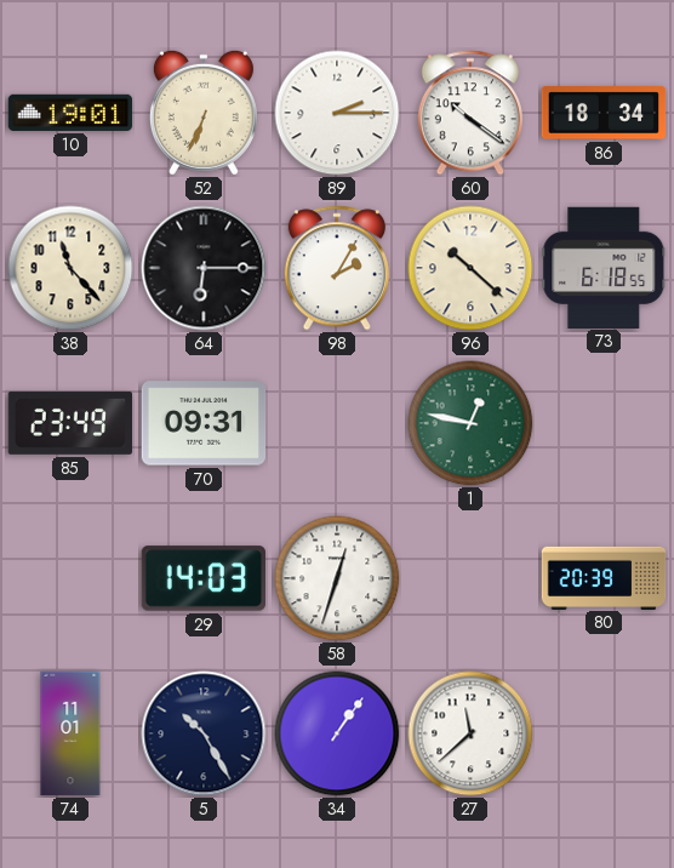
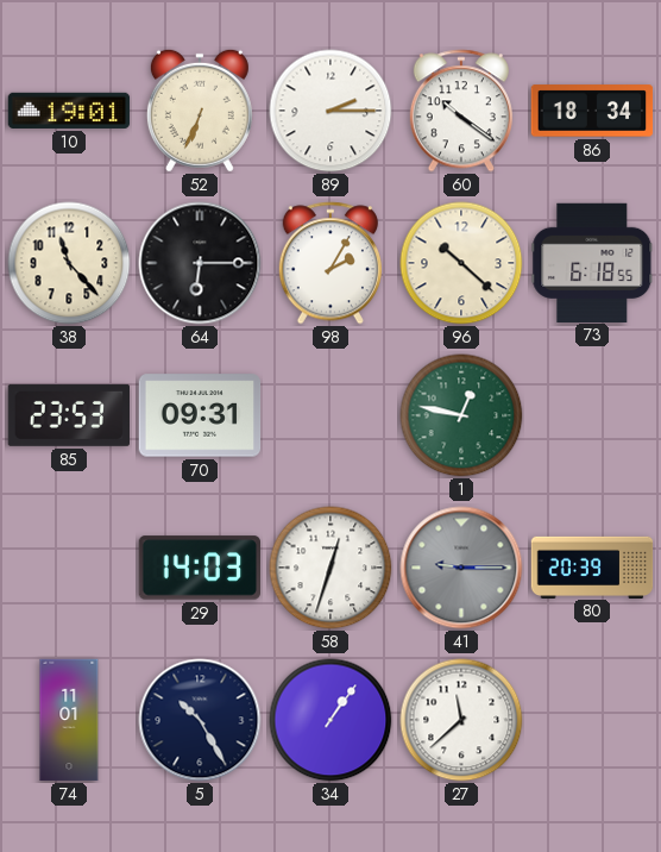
85: 23:49 -> 23:53 (68, 415)
41: none -> 9:15 (461, 568)
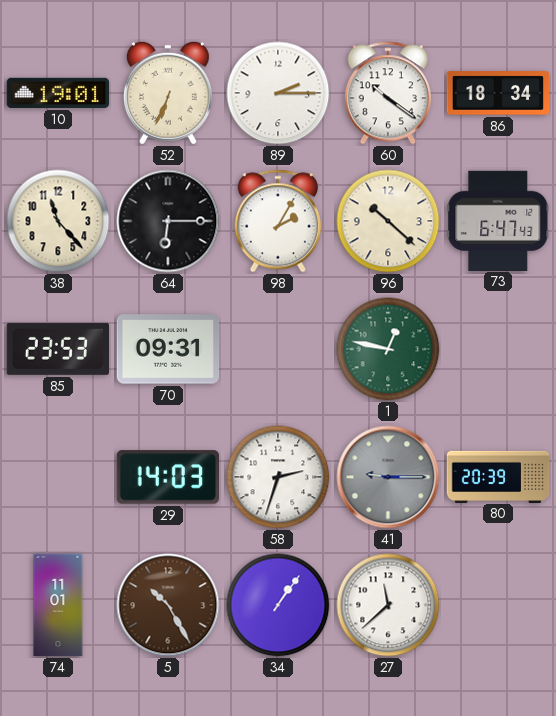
73: 6:18 -> 6:47 (498, 220)
58: 12:33 -> 2:33 (278, 477)
5 dial: navy -> brown (168, 605)
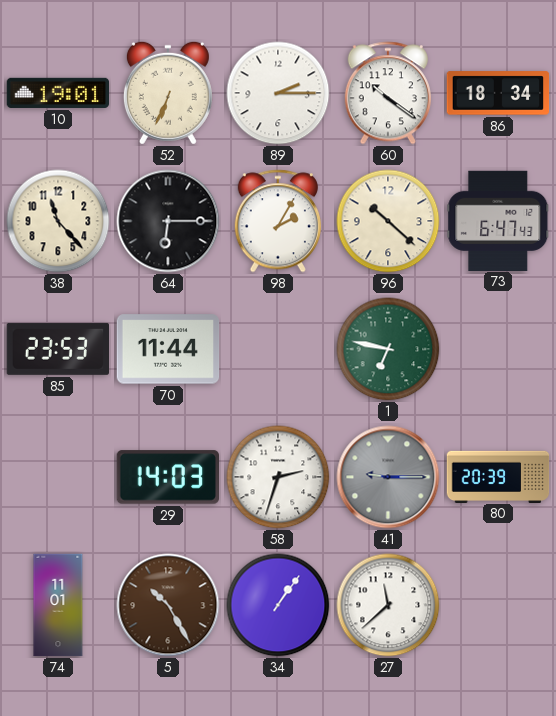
70: 09:31 -> 11:44 (168, 349)
1: 12:47 -> 6:47 (388, 349)
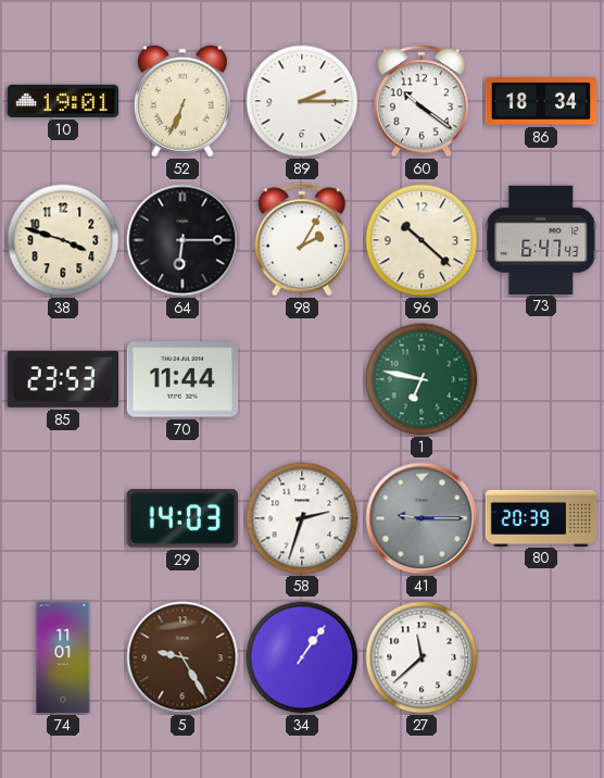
38: 11:23 -> 3:48 (63, 240)
5: 10:25 -> 9:25 (183, 657)
